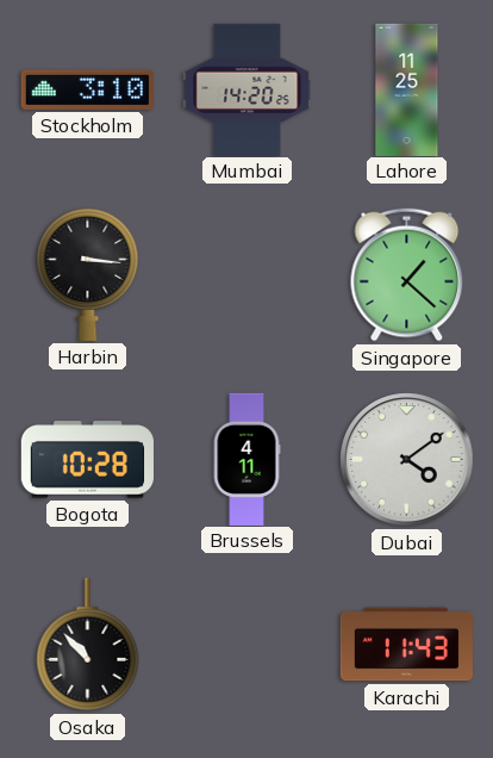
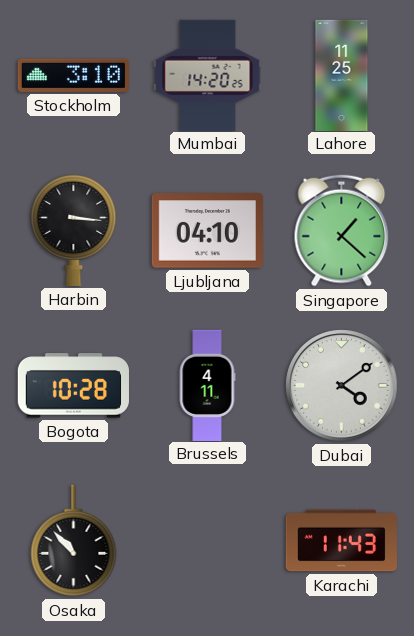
Ljubljana: none -> 04:10 (207, 231)
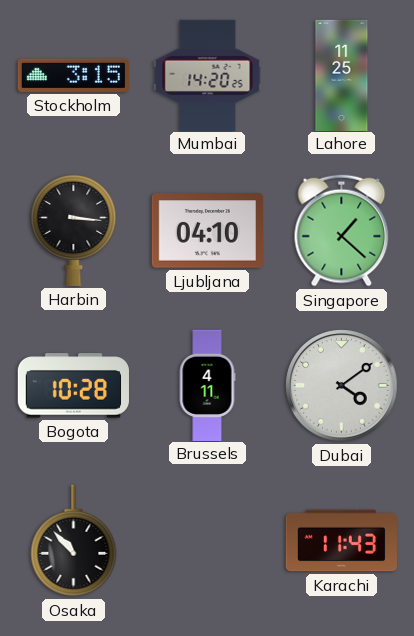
Stockholm: 3:10 -> 3:15 (73, 75)
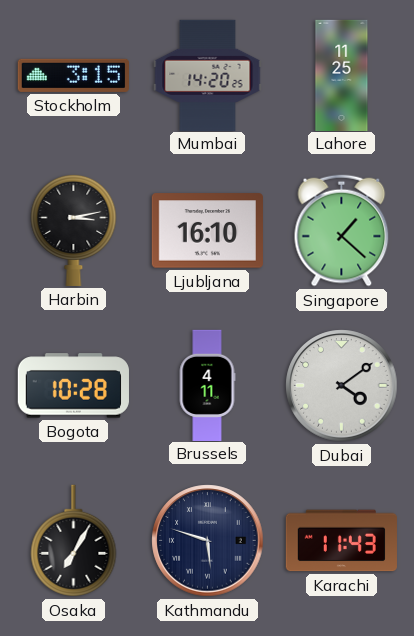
Harbin: 3:16 -> 3:13 (74, 230)
Ljubljana: 04:10 -> 16:10 (207, 231)
Osaka: 10:53 -> 7:05 (74, 541)
Kathmandu: none -> 5:48 (208, 541)
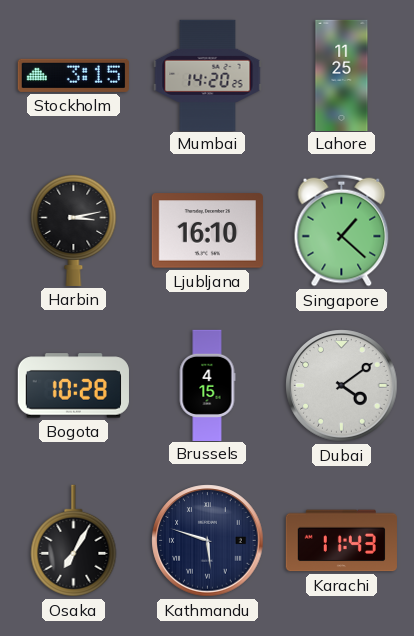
Brussels: 4:11 -> 4:15 (207, 385)
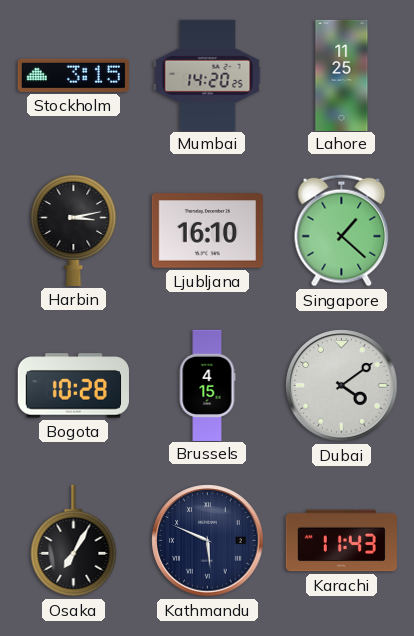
Kathmandu: 5:48 -> 5:49 (208, 541)
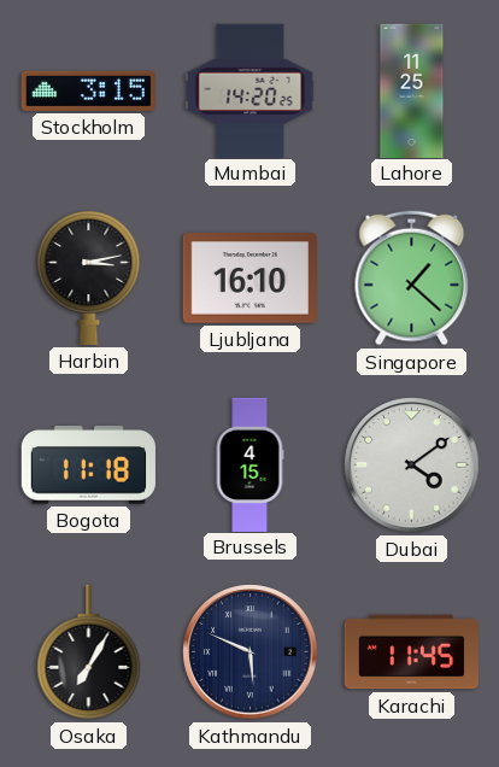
Bogota: 10:28 -> 11:18 (88, 466)
Karachi: 11:43 -> 11:45 (411, 652)
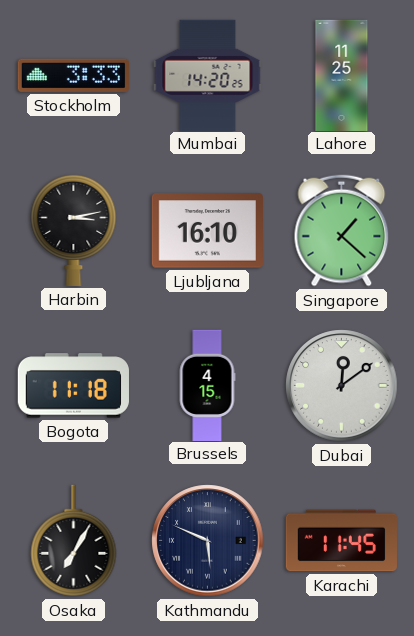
Stockholm: 3:15 -> 3:33 (73, 75)
Dubai: 4:09 -> 12:09 (342, 386)
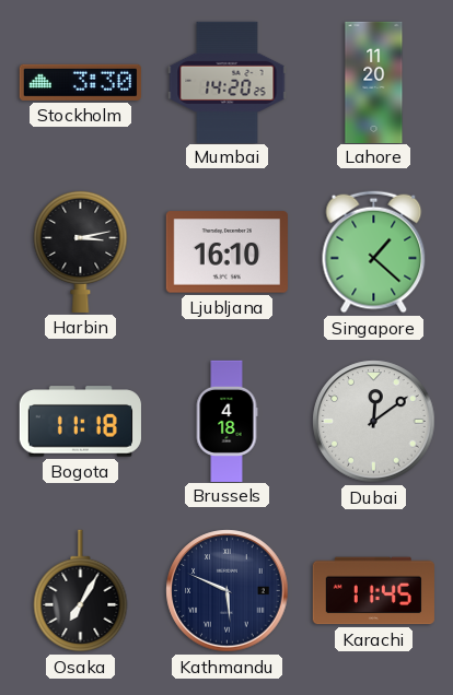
Stockholm: 3:33 -> 3:30 (80, 82)
Lahore: 11:25 -> 11:20 (374, 82)
Brussels: 4:15 -> 4:18 (226, 421)
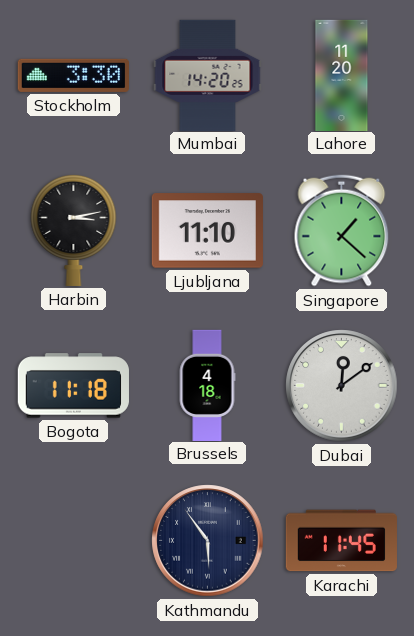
Ljubljana: 16:10 -> 11:10 (207, 231)
Osaka: 7:05 -> none (81, 591)
Kathmandu: 5:49 -> 5:54 (208, 541)
